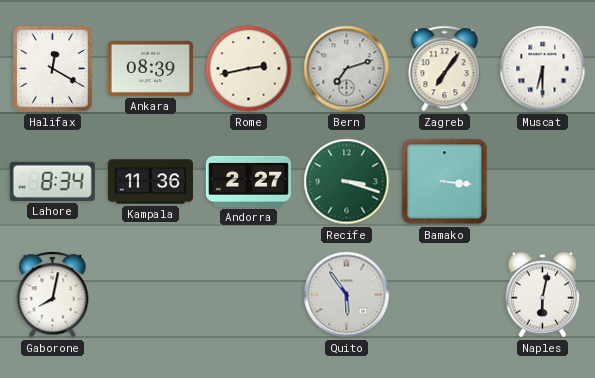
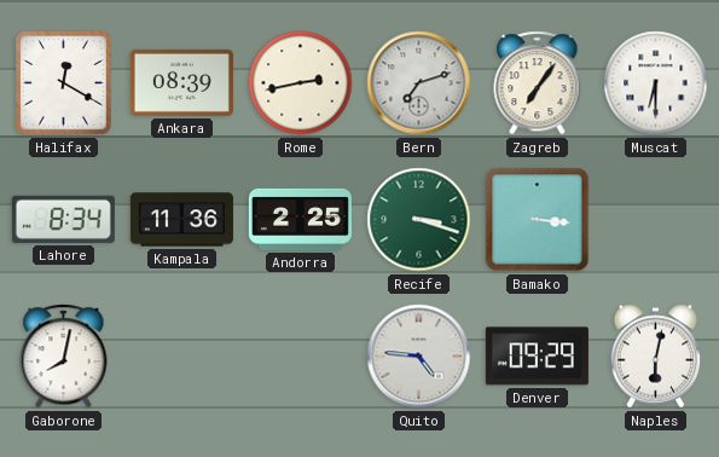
Andorra: 2:27 -> 2:25 (300, 219)
Quito: 5:54 -> 4:46 (419, 357)
Denver: none -> 09:29 (537, 357)
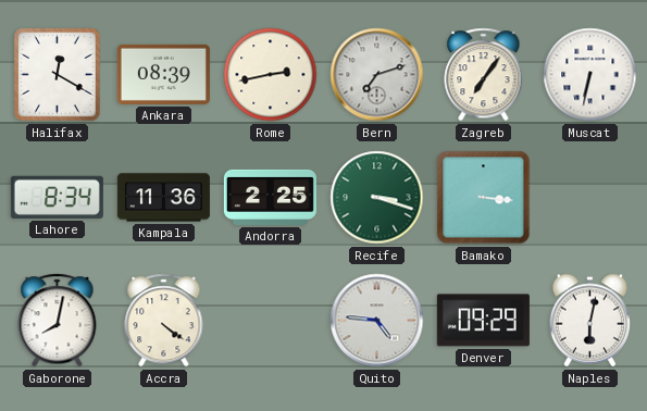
Muscat: 6:30 -> 6:32 (590, 75)
Accra: none -> 4:21 (164, 321)
